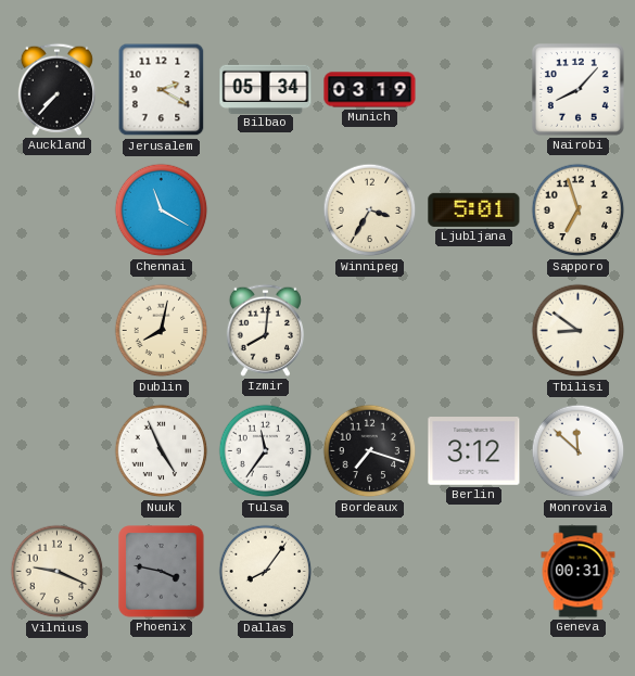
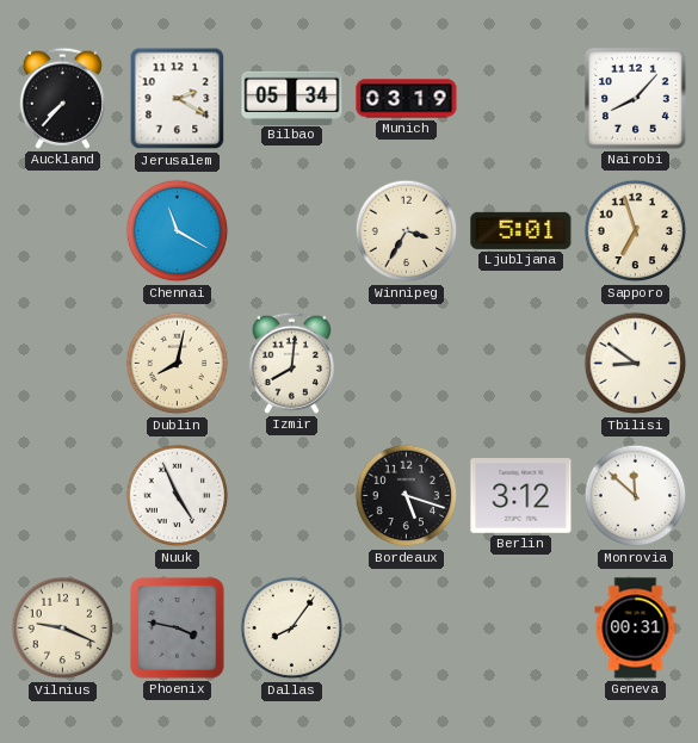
Tulsa: 11:36 -> none (266, 451)
Bordeaux: 7:18 -> 5:18 (407, 496)
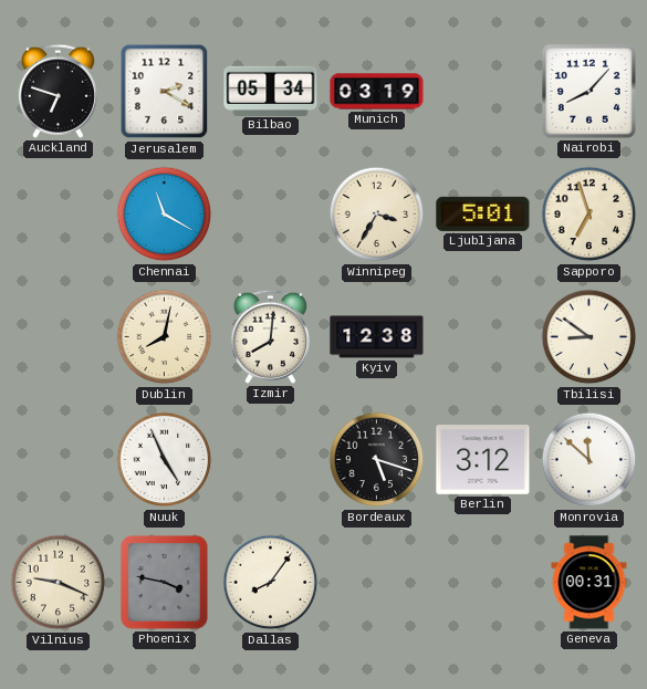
Auckland: 7:37 -> 6:48 (58, 91)
Kyiv: none -> 12:38 (377, 337)
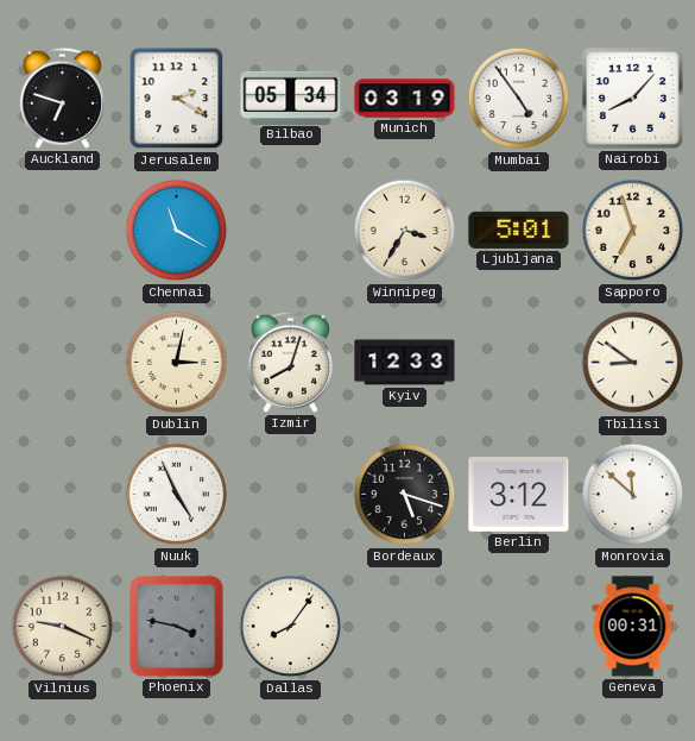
Mumbai: none -> 4:54 (519, 99)
Dublin: 8:02 -> 3:02 (177, 363)
Izmir: 8:01 -> 8:03 (290, 362)
Kyiv: 12:38 -> 12:33 (405, 363)
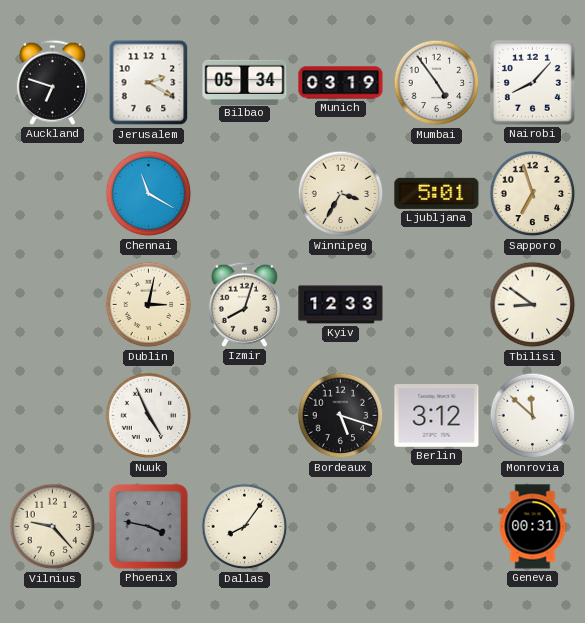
Vilnius: 9:19 -> 9:23 (53, 527)
